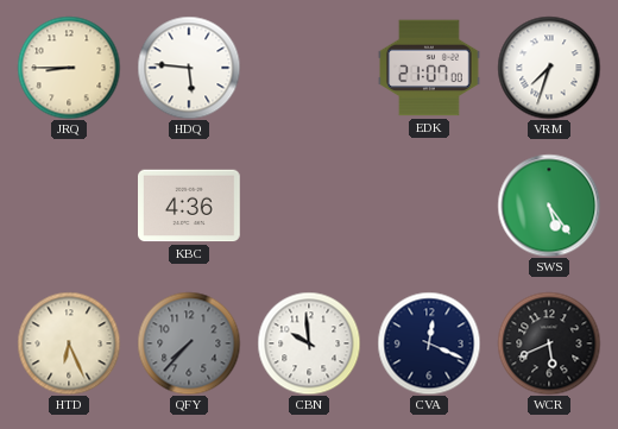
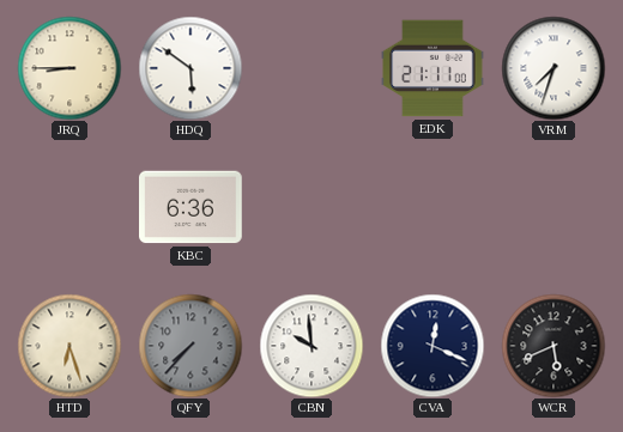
HDQ: 5:46 -> 5:51 (190, 68)
EDK: 21:07 -> 21:11 (433, 68)
KBC: 4:36 -> 6:36 (192, 207)
SWS: 5:24 -> none (549, 206)
HTD: 6:26 -> 6:27 (69, 346)
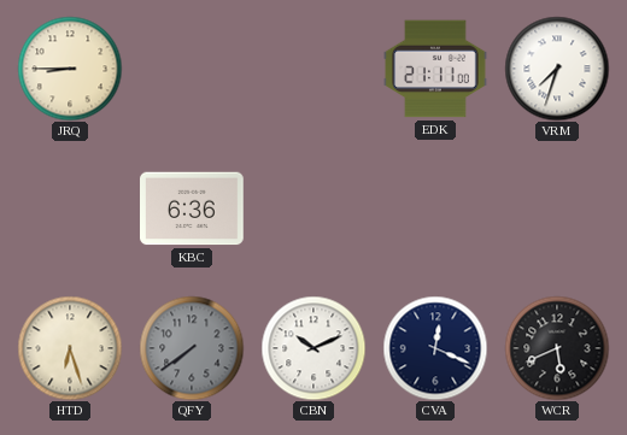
HDQ: 5:51 -> none (190, 68)
QFY: 7:37 -> 7:39 (192, 348)
CBN: 9:59 -> 10:11 (313, 348)
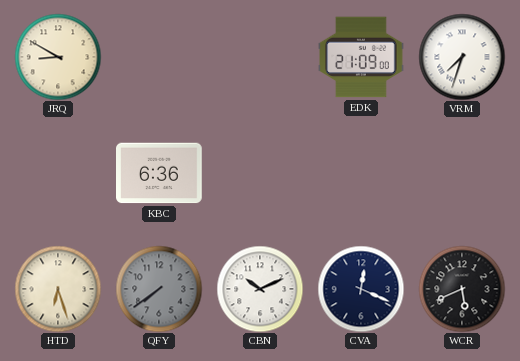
JRQ: 8:45 -> 8:50 (58, 57)
EDK: 21:11 -> 21:09 (361, 57)
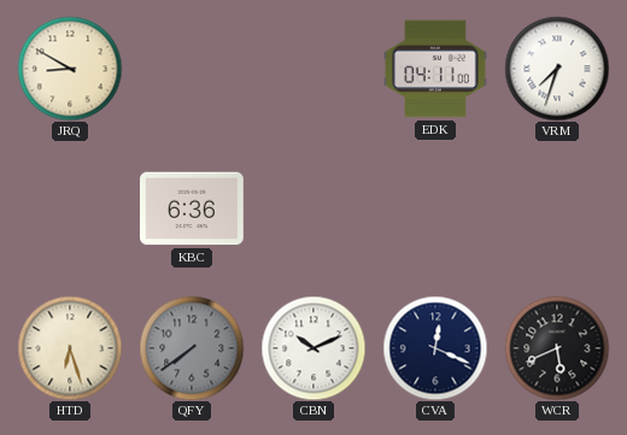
EDK: 21:09 -> 04:11 (435, 69)
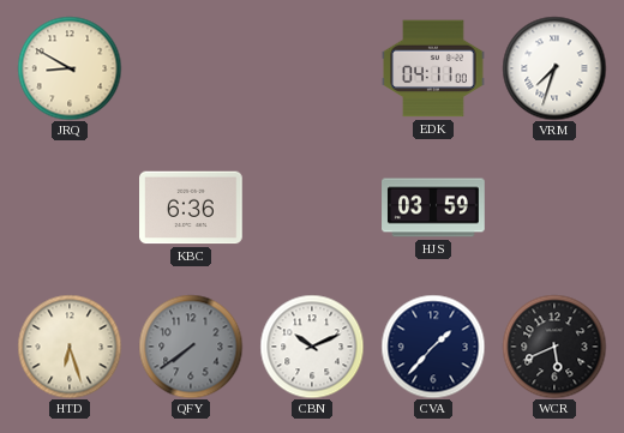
HJS: none -> 03:59 (433, 208)
CVA: 12:19 -> 1:37 (433, 347)
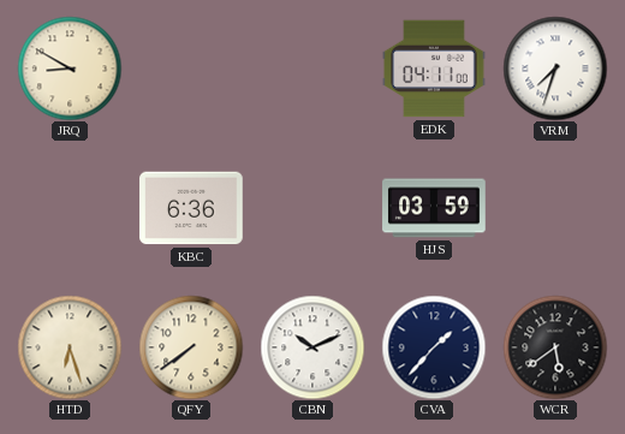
QFY dial: grey -> cream (191, 347)
WCR: 5:41 -> 5:39 (555, 347)
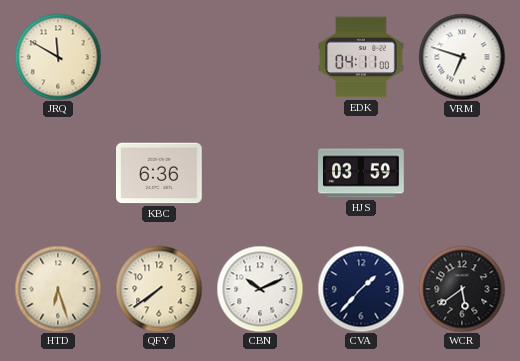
JRQ: 8:50 -> 11:50 (58, 57)
VRM: 7:33 -> 6:48 (462, 57)
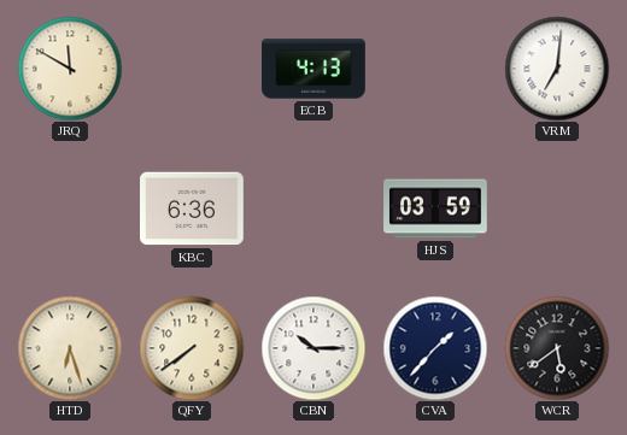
ECB: none -> 4:13 (313, 69)
EDK: 04:11 -> none (361, 57)
VRM: 6:48 -> 7:01 (557, 69)
CBN: 10:11 -> 10:15 (313, 348)
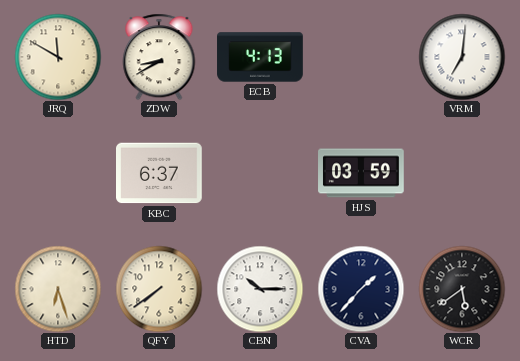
ZDW: none -> 8:40 (159, 57)
KBC: 6:36 -> 6:37 (160, 173)
